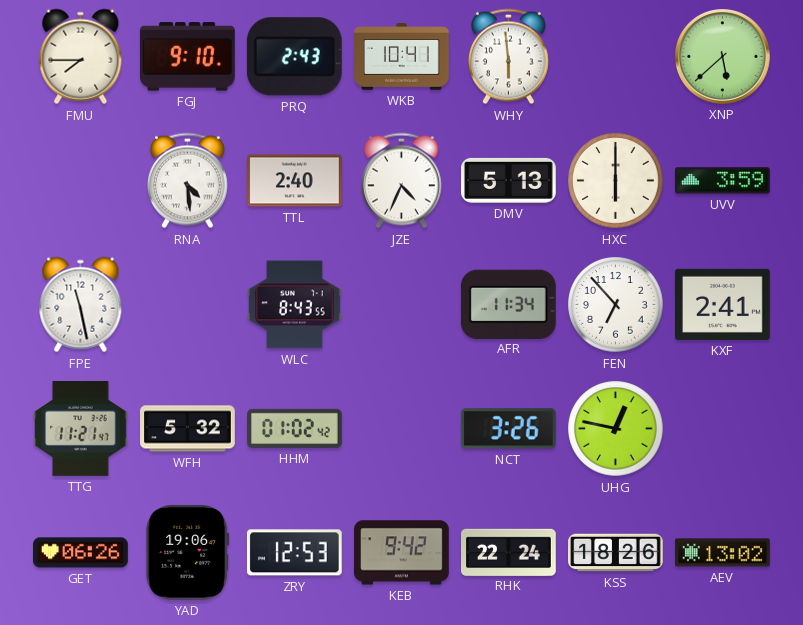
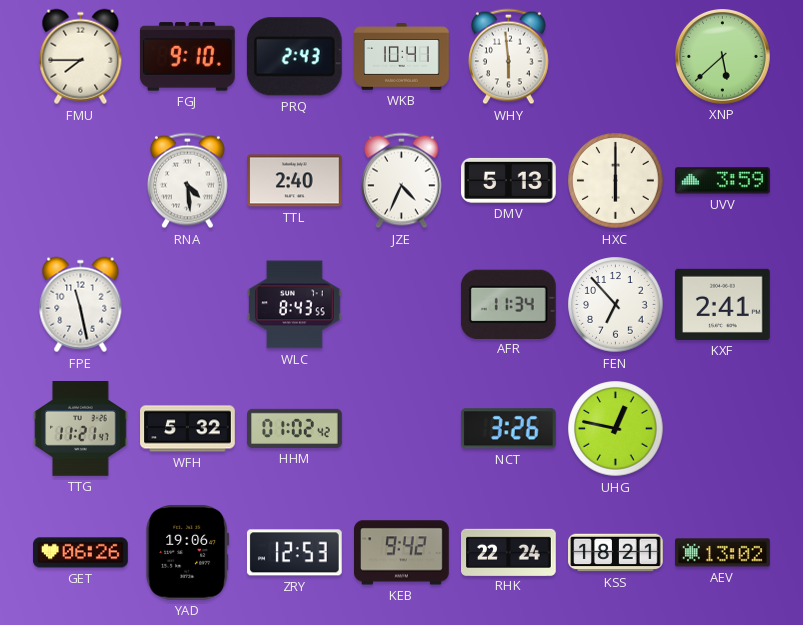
KSS: 18:26 -> 18:21 (616, 553)
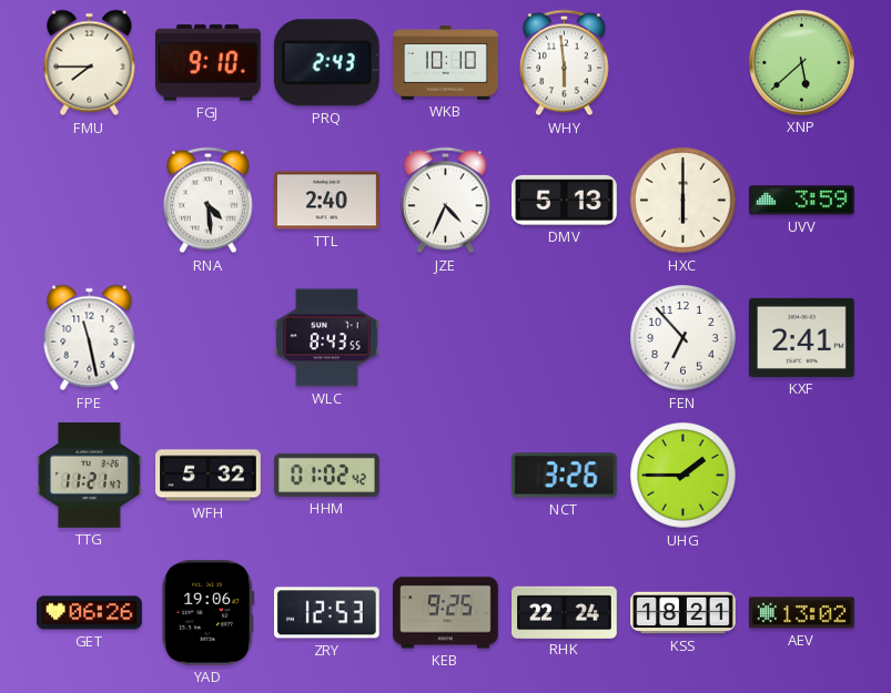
WKB: 10:41 -> 10:10 (446, 63)
AFR: 11:34 -> none (508, 304)
UHG: 12:47 -> 1:45 (684, 476)
KEB: 9:42 -> 9:25 (446, 613)
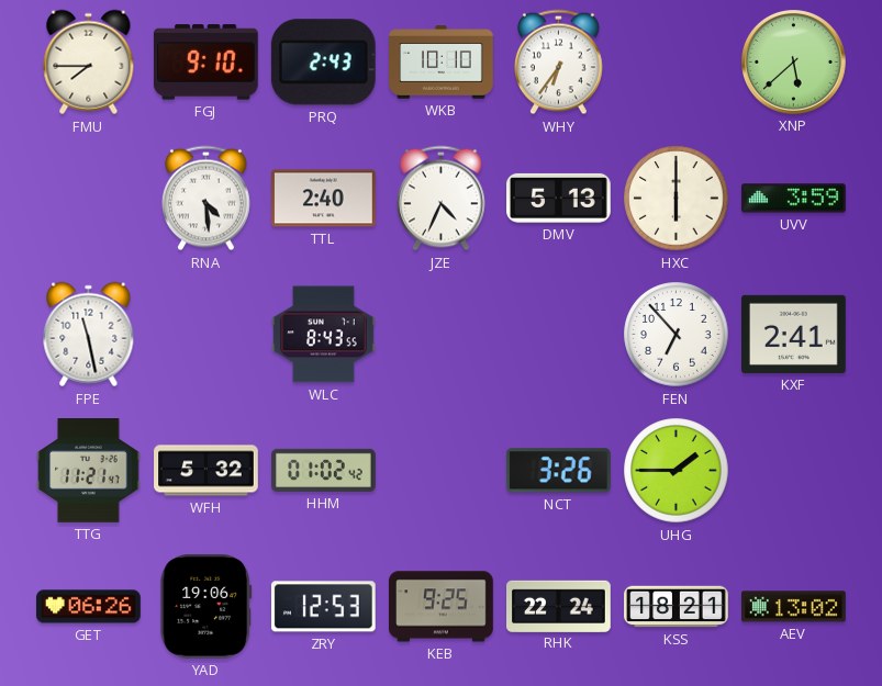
WHY: 5:59 -> 6:36 (558, 63)
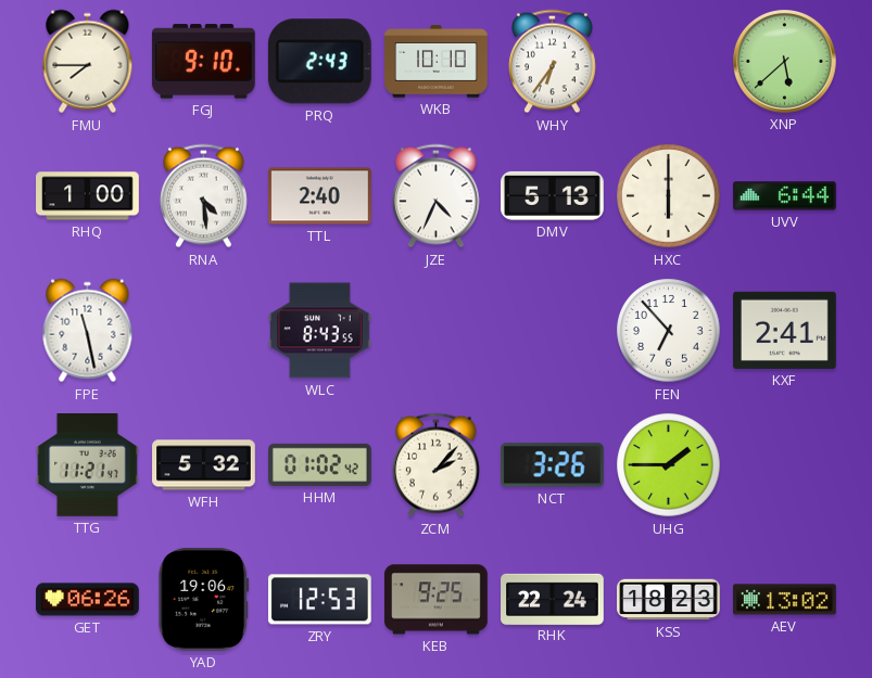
RHQ: none -> 1:00 (88, 196)
UVV: 3:59 -> 6:44 (785, 196)
ZCM: none -> 2:07 (435, 465)
KSS: 18:21 -> 18:23 (669, 600)
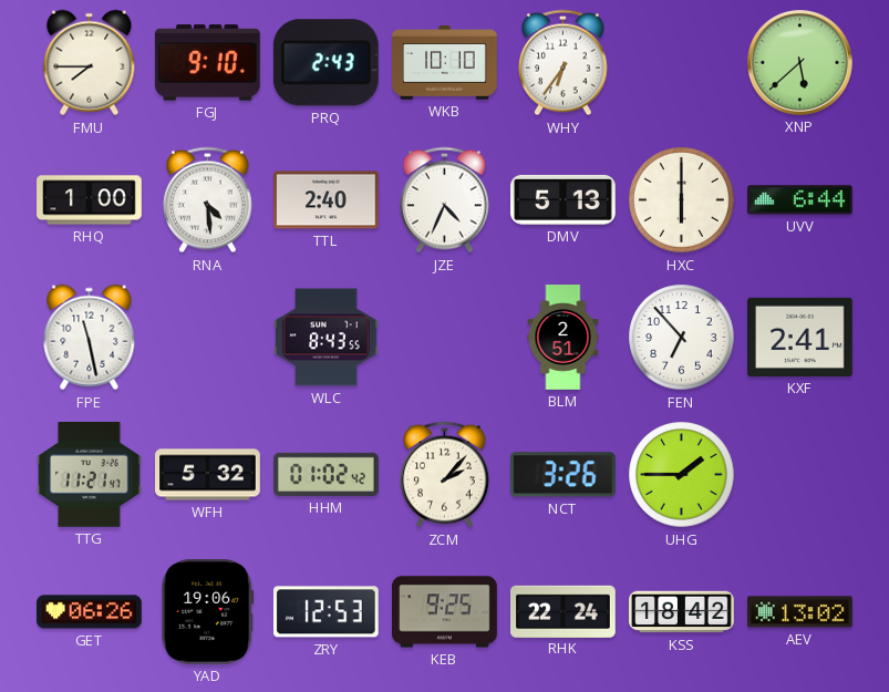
BLM: none -> 2:51 (564, 338)
KSS: 18:23 -> 18:42 (682, 612)
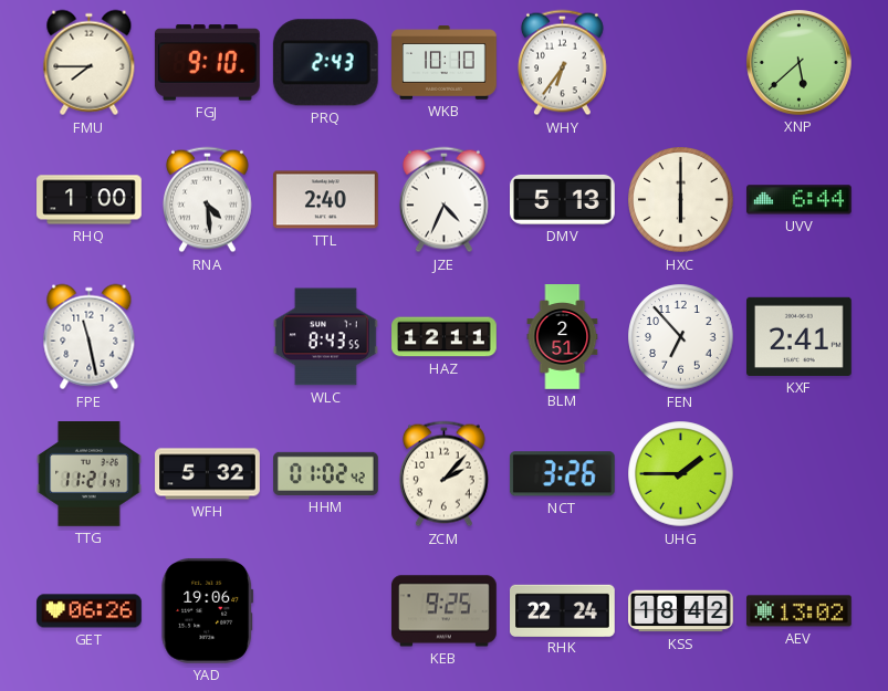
HAZ: none -> 12:11 (445, 337)
ZRY: 12:53 -> none (325, 612)
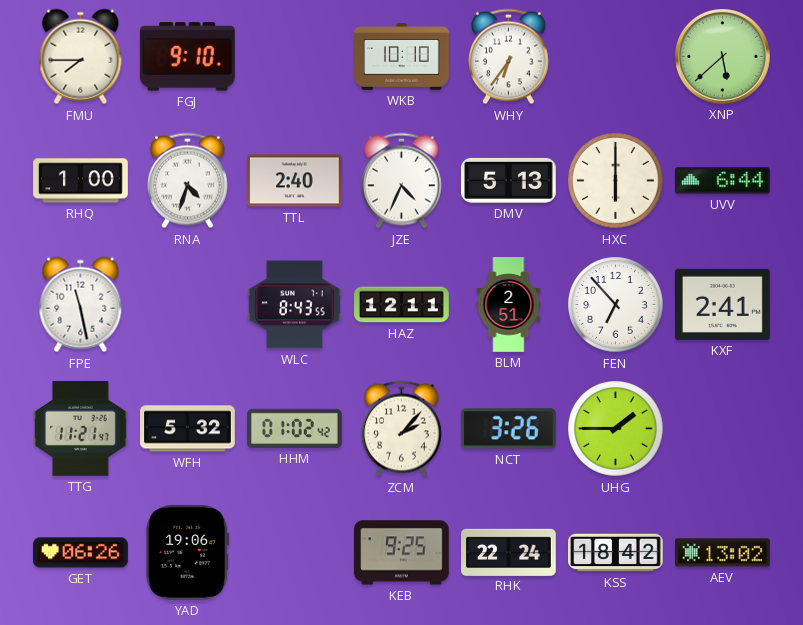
PRQ: 2:43 -> none (325, 63)
RNA: 4:29 -> 4:33 (187, 181)
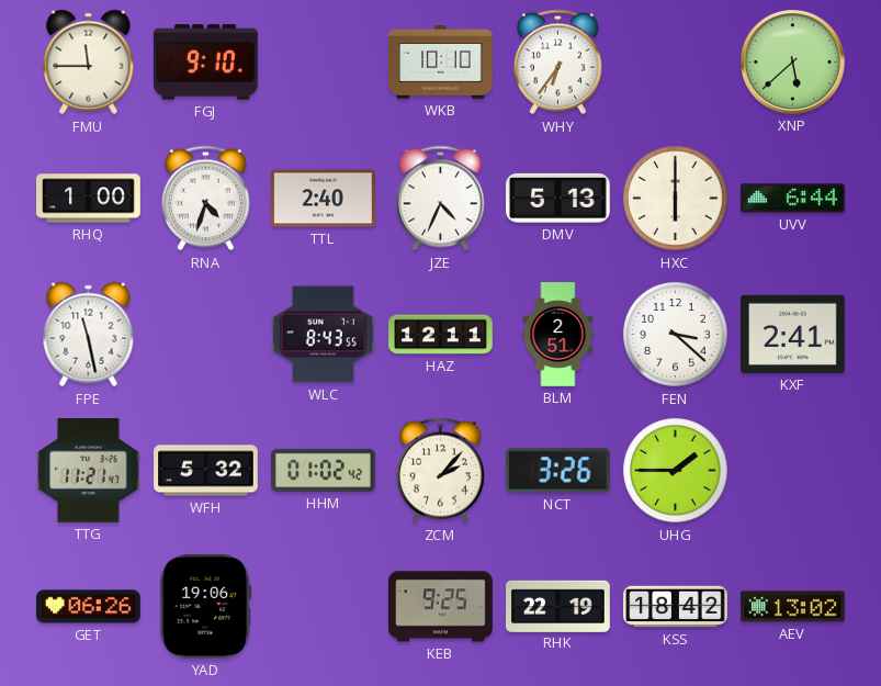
FMU: 7:45 -> 11:45 (89, 63)
FEN: 6:53 -> 3:22 (676, 335)
RHK: 22:24 -> 22:19 (558, 606)
